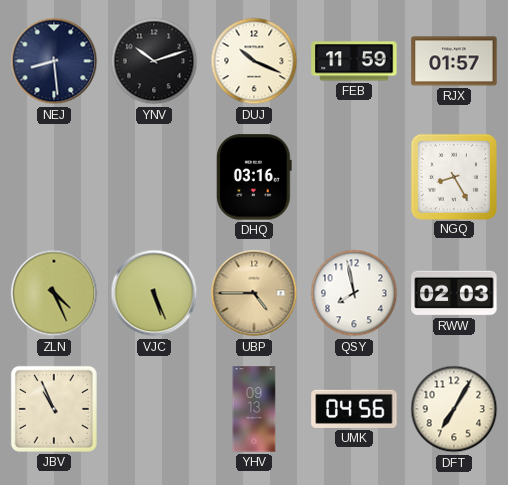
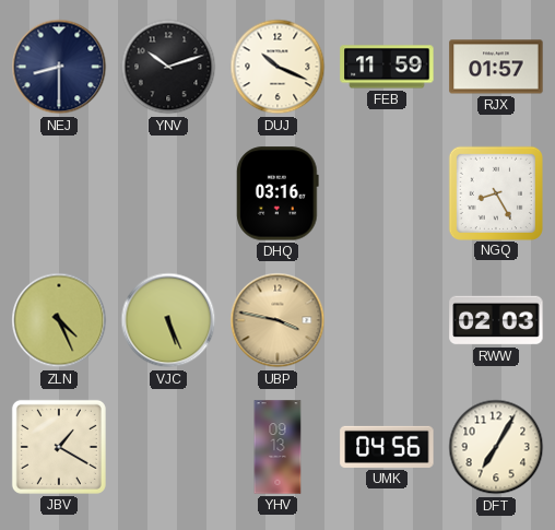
NEJ: 8:29 -> 8:30 (59, 67)
UBP: 4:45 -> 3:47 (277, 320)
QSY: 7:58 -> none (354, 293)
JBV: 10:56 -> 1:20 (59, 447)
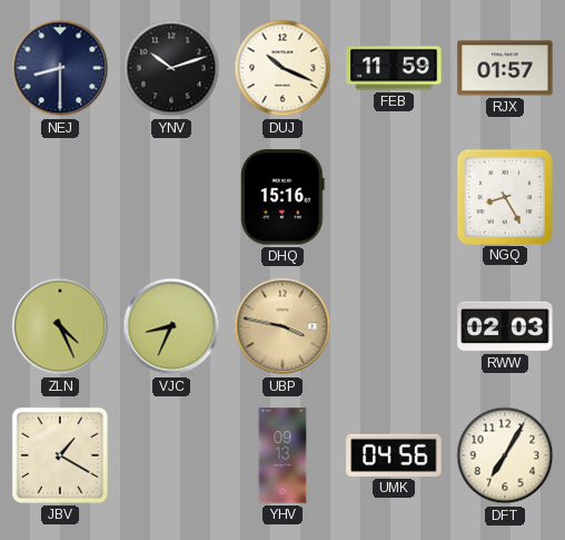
DHQ: 03:16 -> 15:16 (282, 197)
VJC: 5:26 -> 8:34 (171, 326)
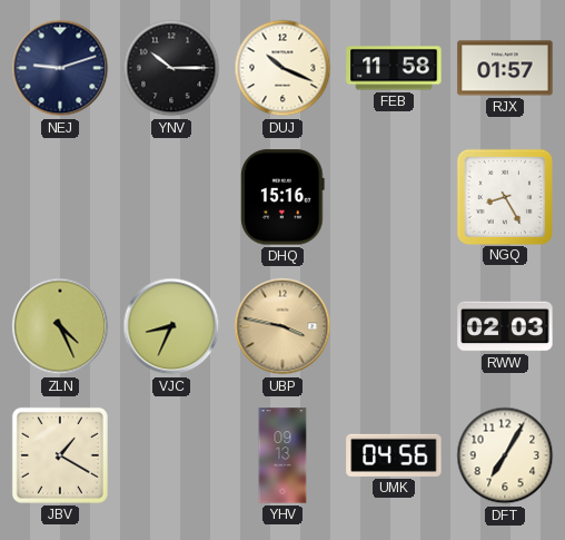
NEJ: 8:30 -> 9:12 (60, 68)
YNV: 10:12 -> 10:15 (171, 68)
FEB: 11:59 -> 11:58 (394, 68)
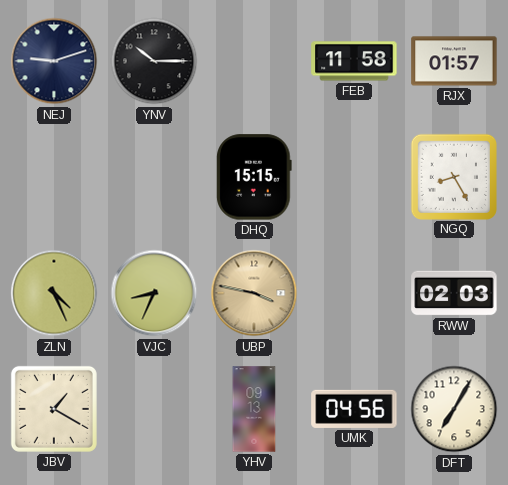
DUJ: 10:19 -> none (282, 68)
DHQ: 15:16 -> 15:15 (254, 177)
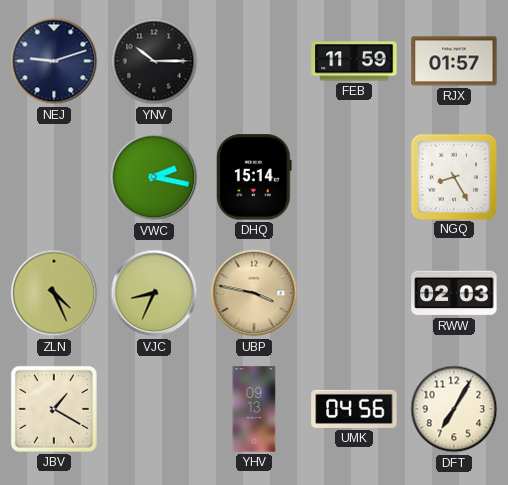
FEB: 11:58 -> 11:59 (354, 61)
VWC: none -> 2:17 (154, 177)
DHQ: 15:15 -> 15:14 (254, 177)
